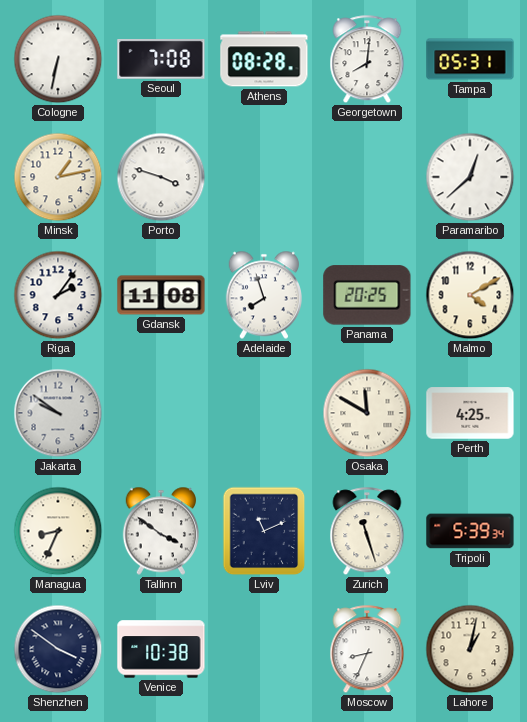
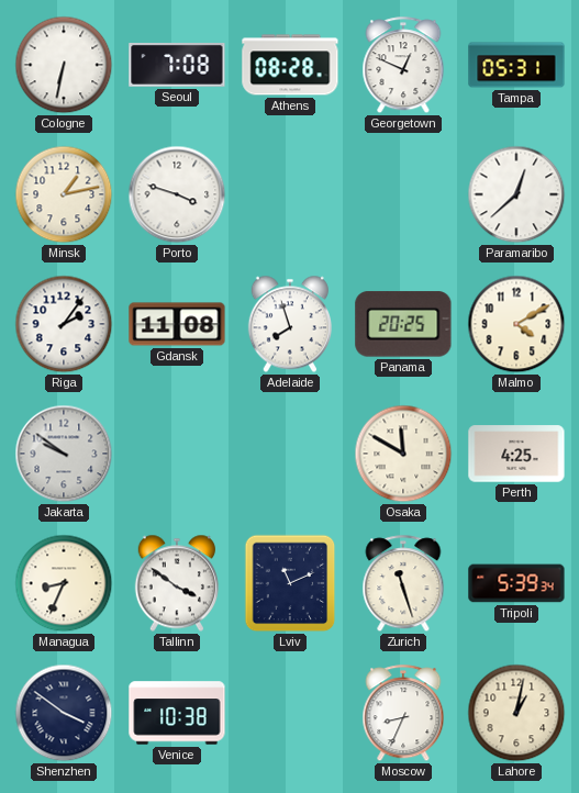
Georgetown: 8:01 -> 12:49 (403, 66)
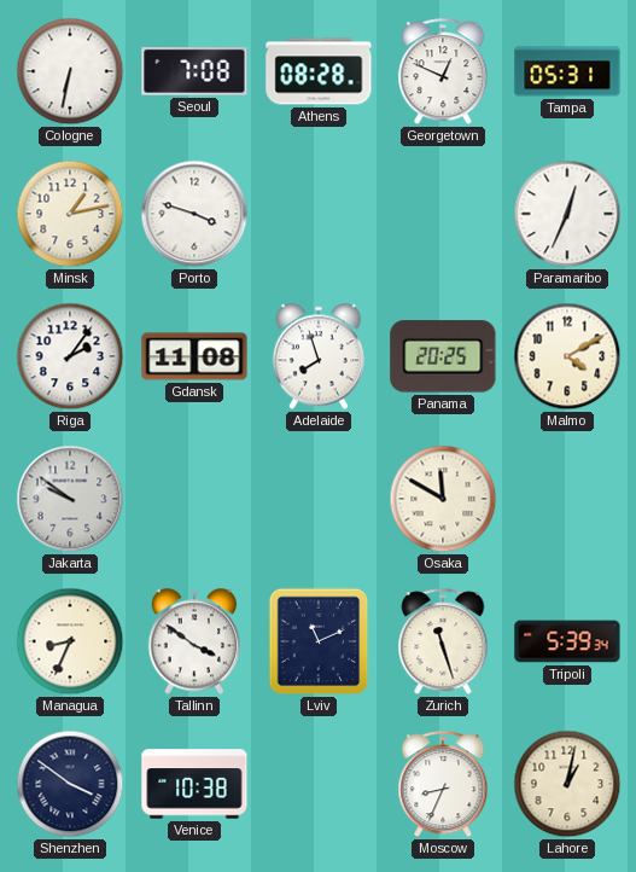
Paramaribo: 12:38 -> 12:34 (567, 214)
Perth: 4:25 -> none (516, 454)
